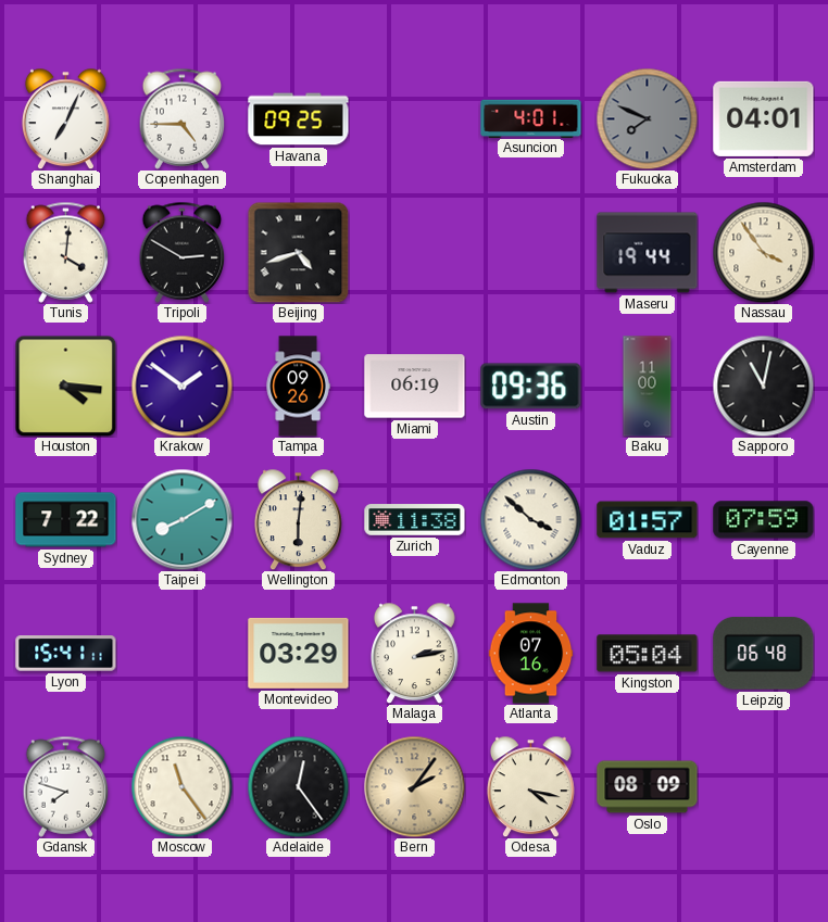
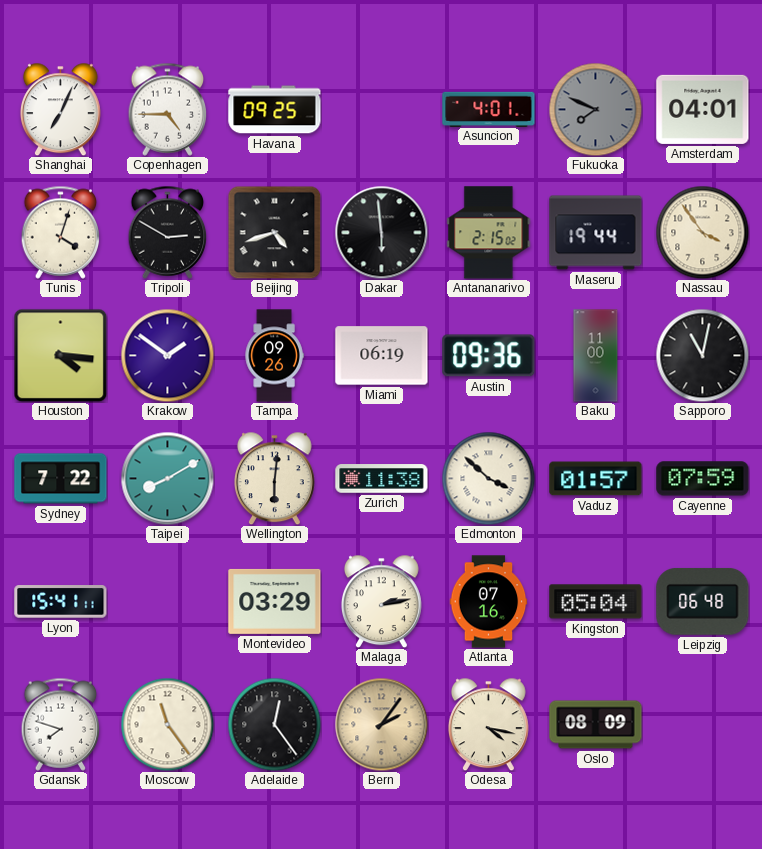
Tunis: 4:01 -> 4:03 (61, 232)
Dakar: none -> 5:59 (381, 232)
Antananarivo: none -> 2:15 (489, 233)
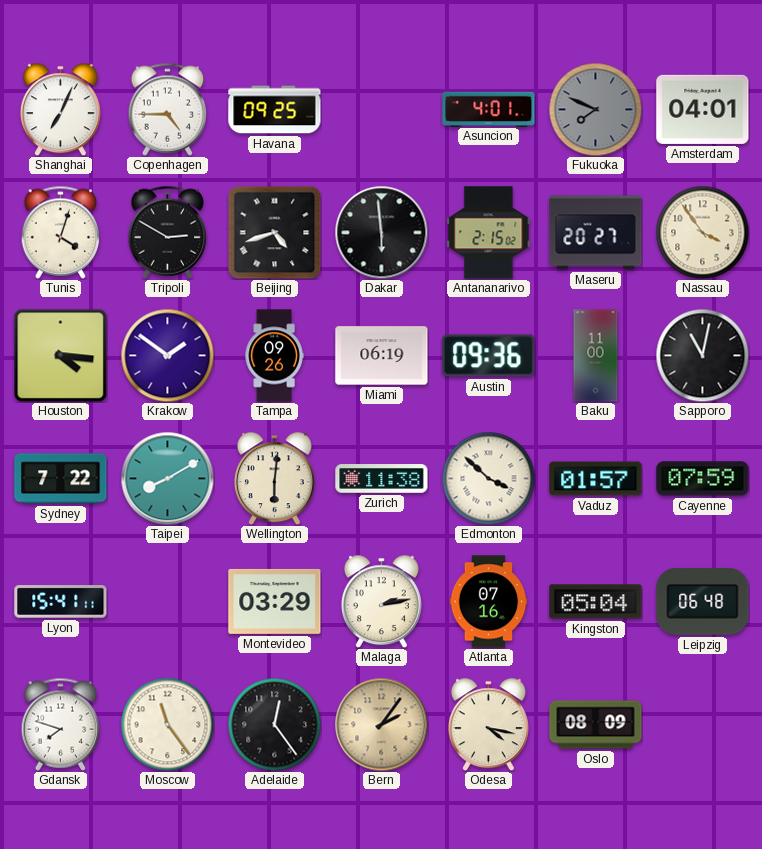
Maseru: 19:44 -> 20:27 (596, 233)
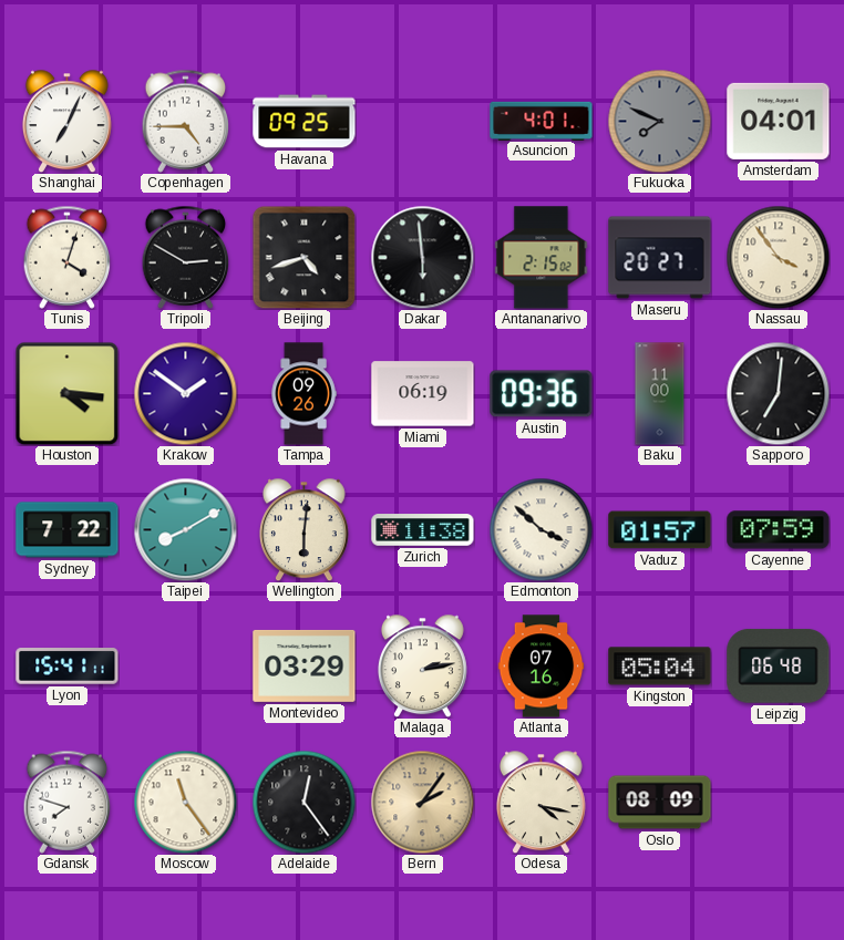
Sapporo: 11:02 -> 7:01 (778, 393)
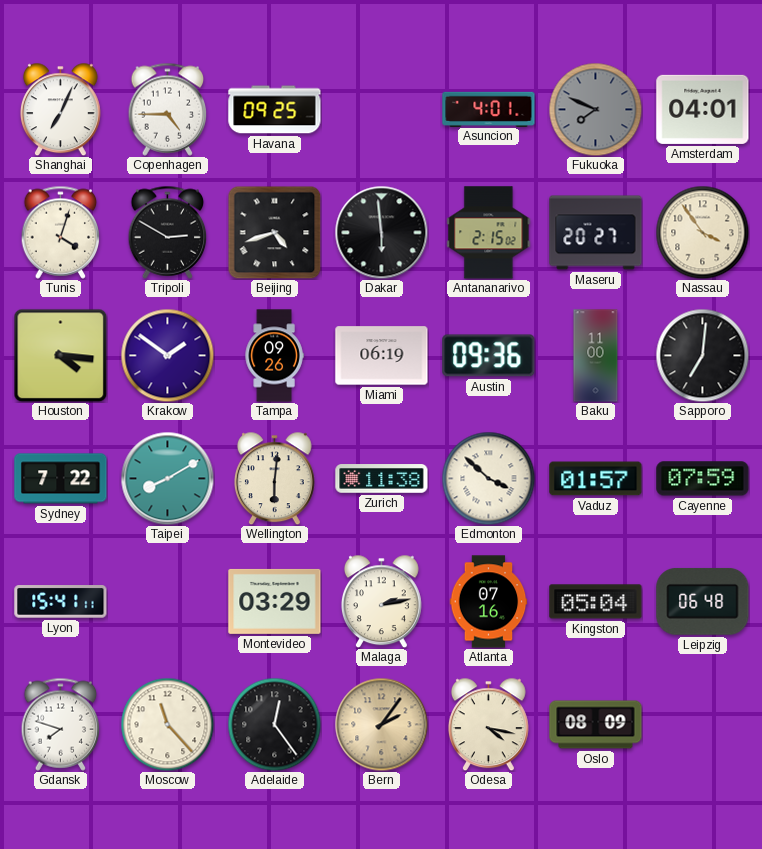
Moscow: 11:24 -> 11:23 (167, 724)
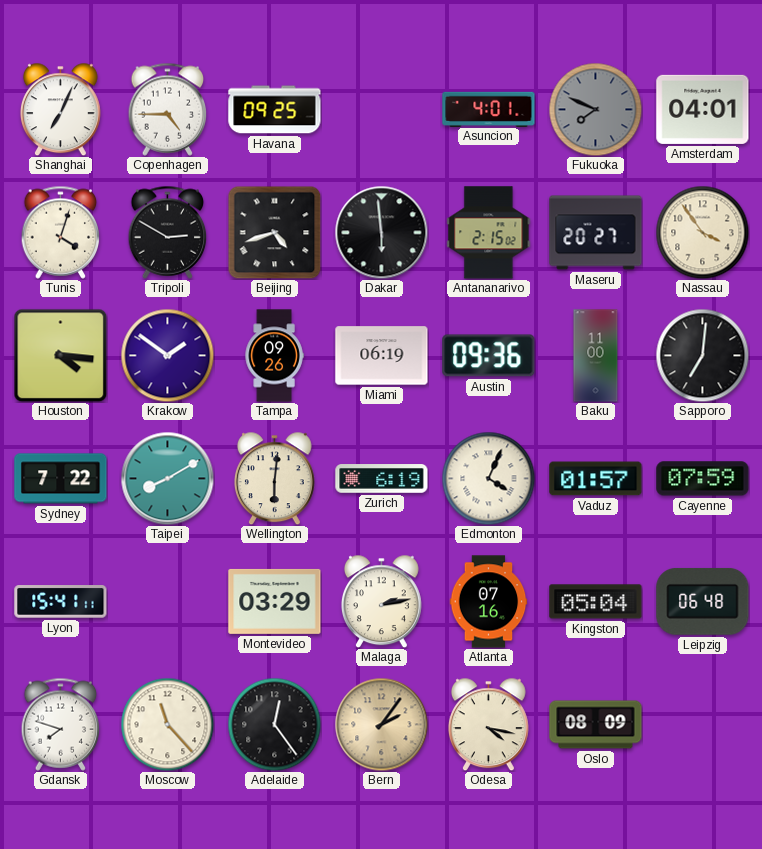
Zurich: 11:38 -> 6:19 (382, 479)
Edmonton: 3:52 -> 4:04 (488, 478)
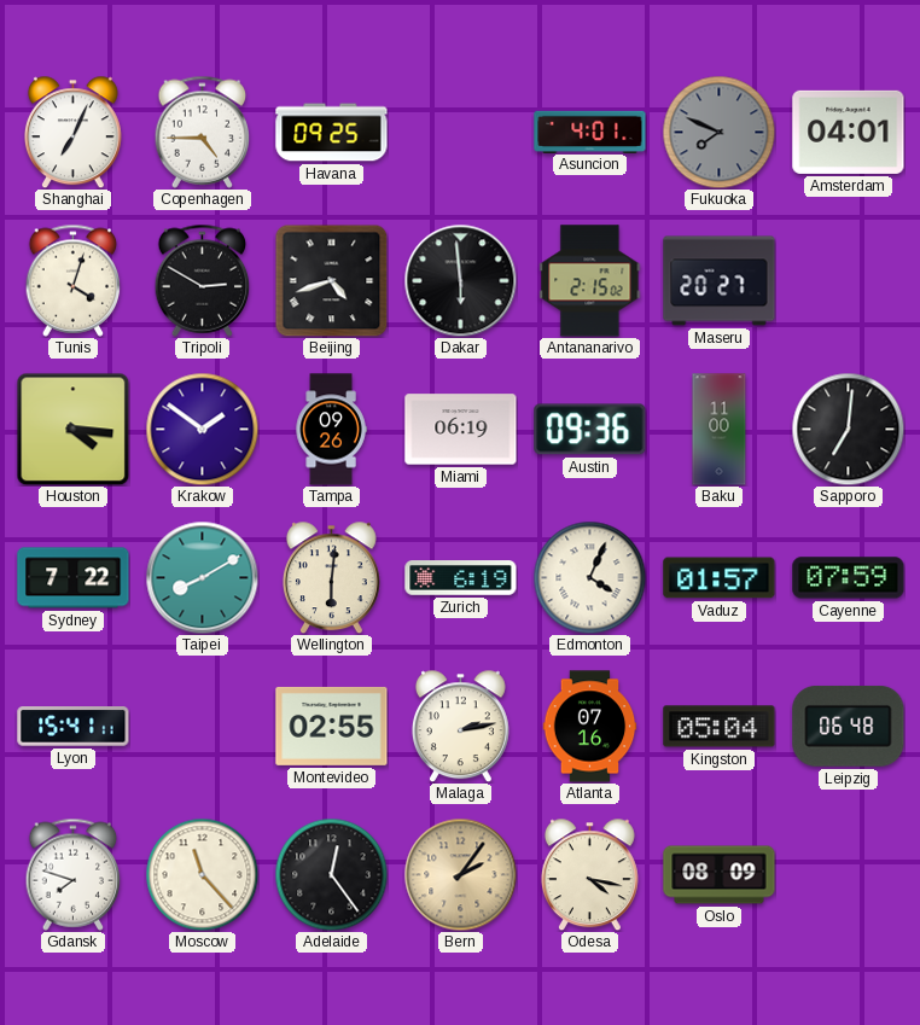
Nassau: 3:54 -> none (702, 232)
Montevideo: 03:29 -> 02:55 (332, 726)
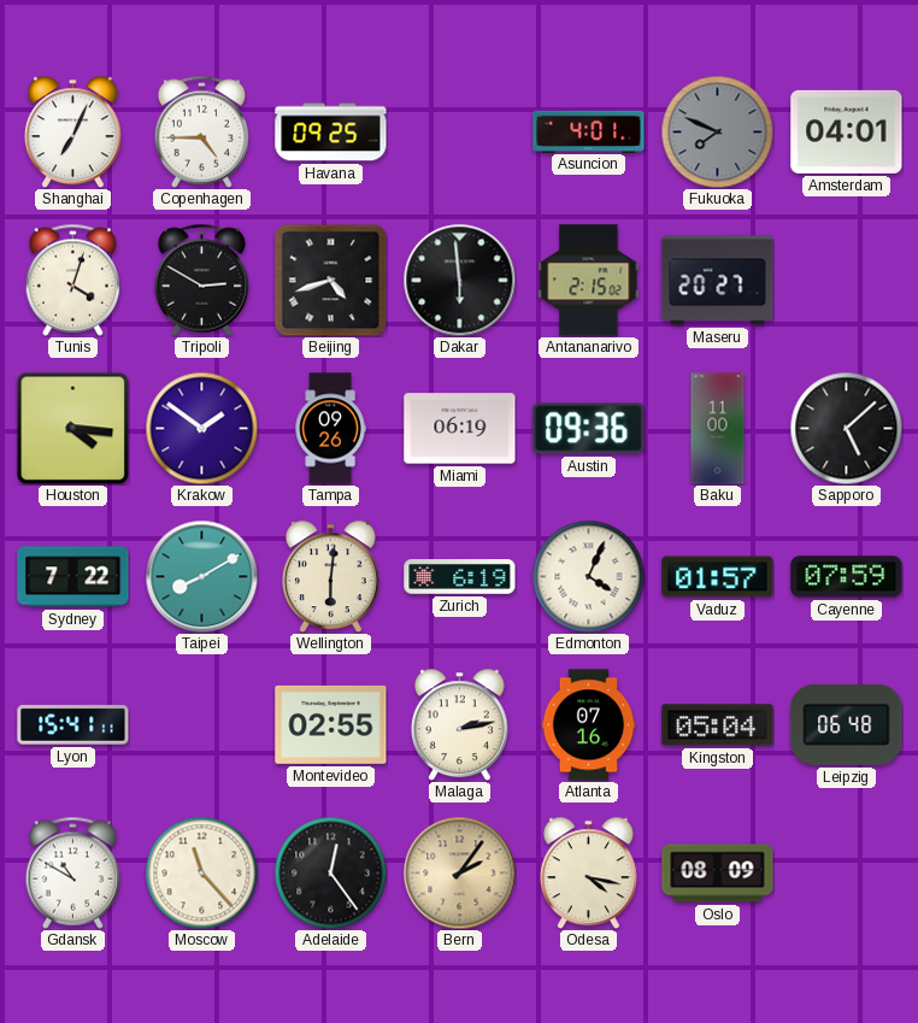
Sapporo: 7:01 -> 5:08 (846, 428)
Gdansk: 7:48 -> 10:50 (73, 872)
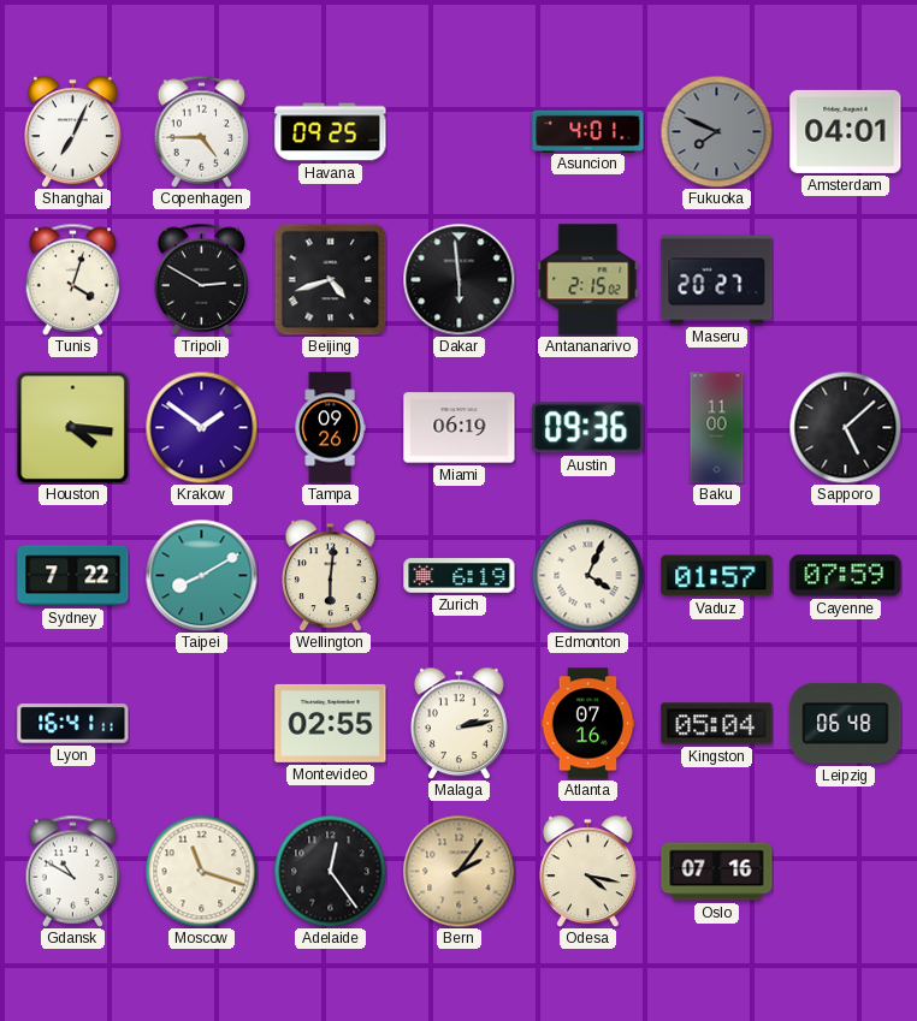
Lyon: 15:41 -> 16:41 (73, 724)
Moscow: 11:23 -> 11:18 (201, 871)
Oslo: 08:09 -> 07:16 (717, 872)
